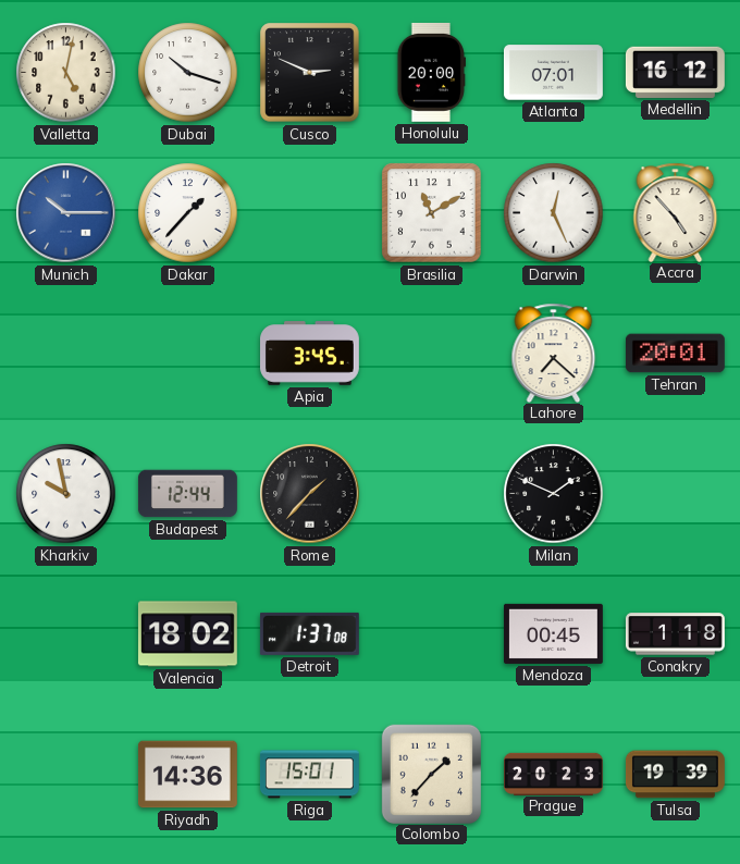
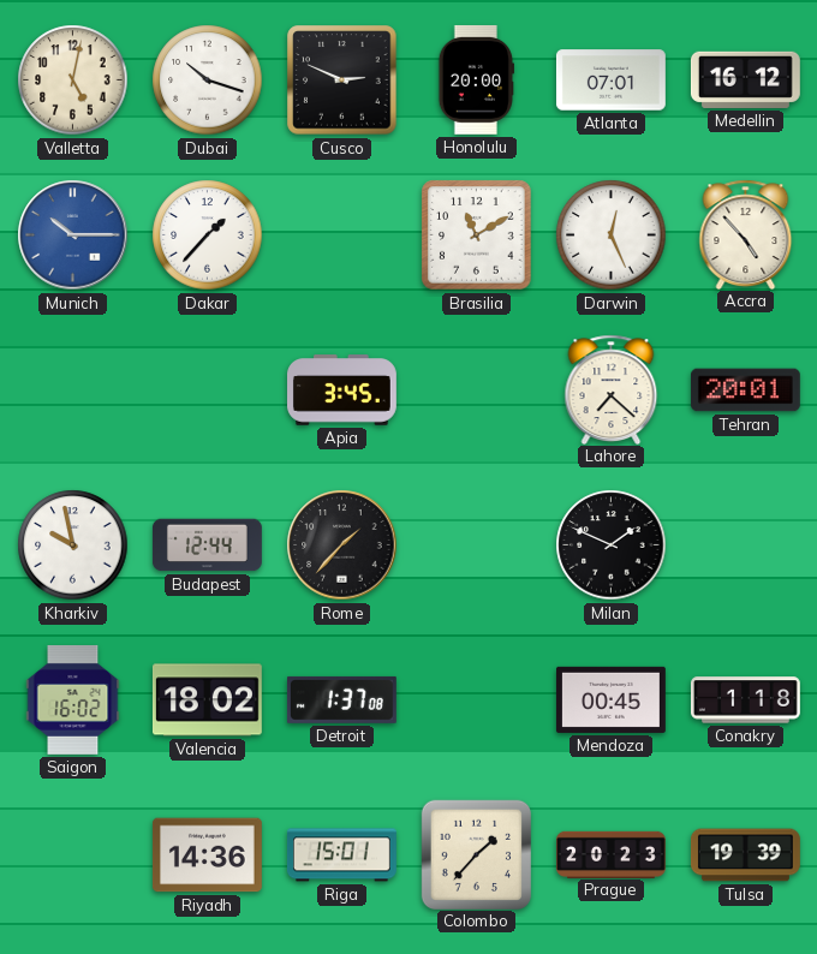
Saigon: none -> 16:02 (73, 699)
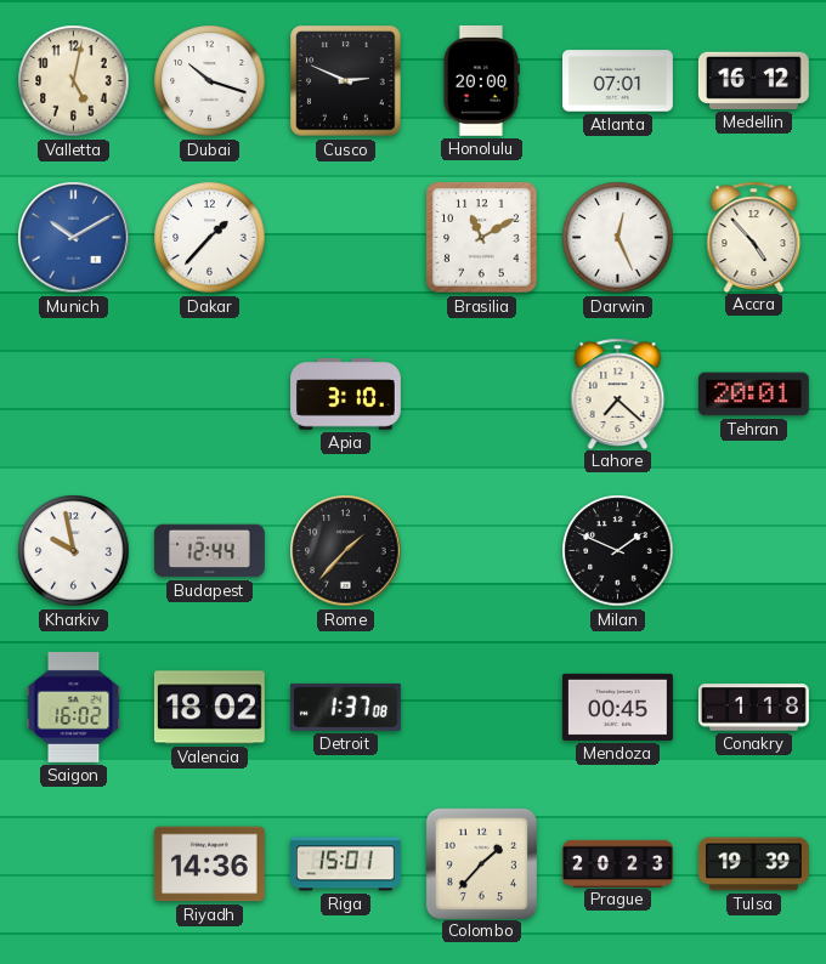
Munich: 10:15 -> 10:10 (74, 238)
Apia: 3:45 -> 3:10 (346, 395)
